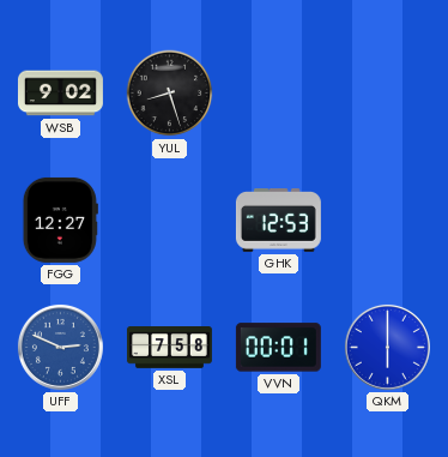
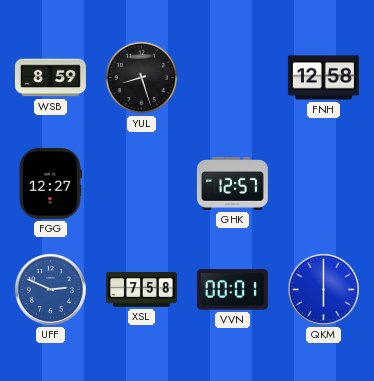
WSB: 9:02 -> 8:59 (50, 78)
FNH: none -> 12:58 (323, 78)
GHK: 12:53 -> 12:57 (232, 184)
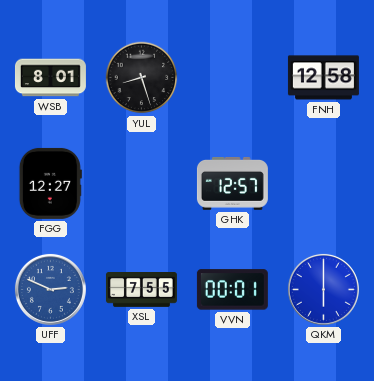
WSB: 8:59 -> 8:01 (50, 78)
XSL: 7:58 -> 7:55 (141, 290)
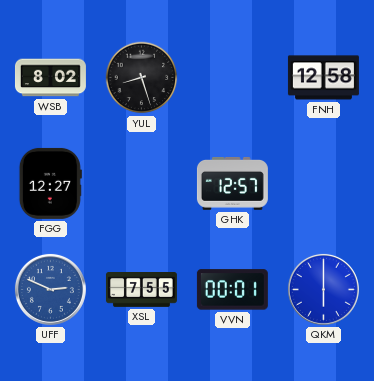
WSB: 8:01 -> 8:02 (50, 78)
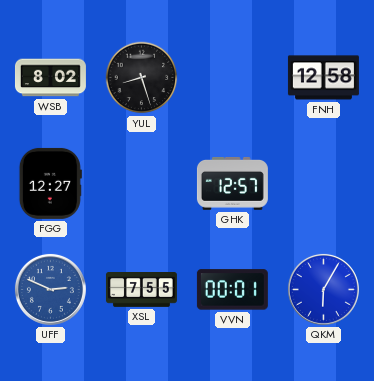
QKM: 6:00 -> 6:05 (323, 289)
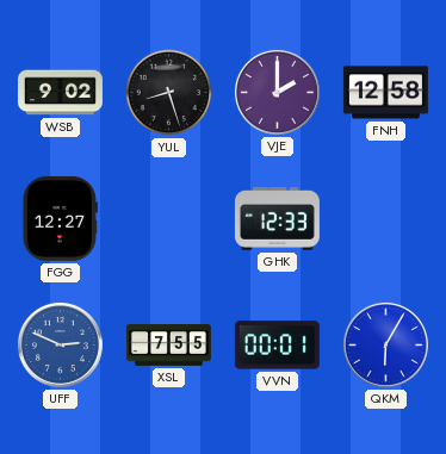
WSB: 8:02 -> 9:02 (60, 93)
VJE: none -> 2:00 (277, 92)
GHK: 12:57 -> 12:33 (277, 219)
